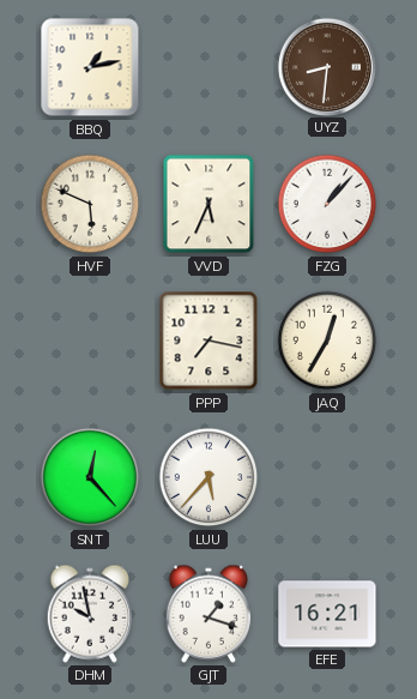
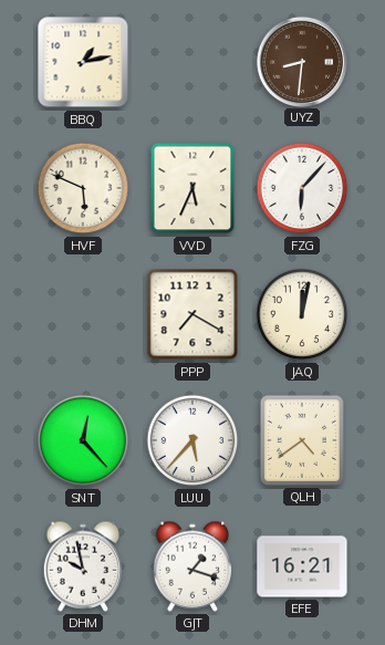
FZG: 1:07 -> 6:07 (302, 188)
PPP: 7:17 -> 7:20 (192, 314)
JAQ: 12:35 -> 12:02 (302, 314)
QLH: none -> 4:39 (302, 440)
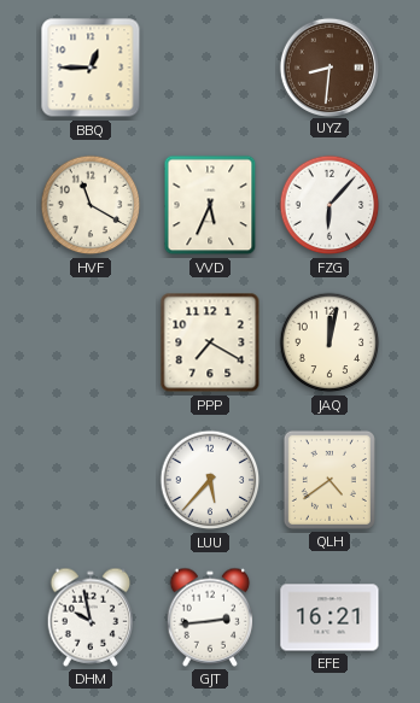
BBQ: 1:13 -> 12:45 (91, 68)
HVF: 5:49 -> 11:20 (91, 205)
SNT: 12:23 -> none (83, 440)
GJT: 1:18 -> 2:44 (210, 617)
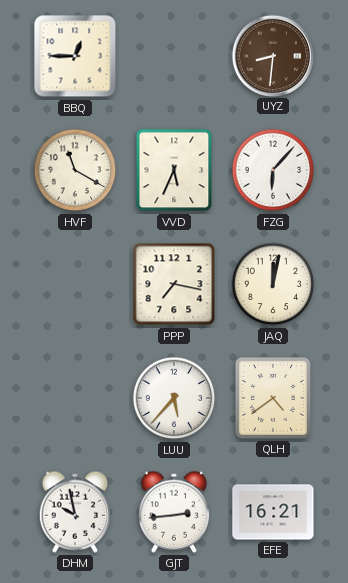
PPP: 7:20 -> 7:17 (174, 284)
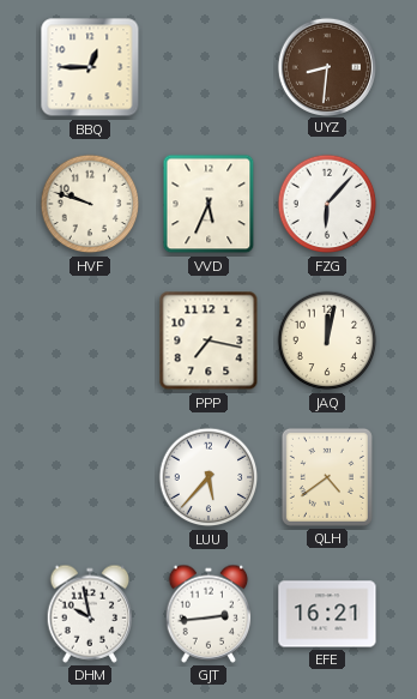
HVF: 11:20 -> 9:48 (90, 204)
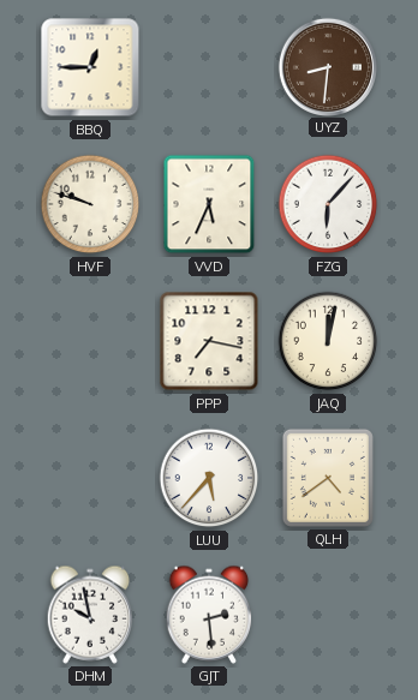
GJT: 2:44 -> 2:29 (209, 615)
EFE: 16:21 -> none (327, 614)
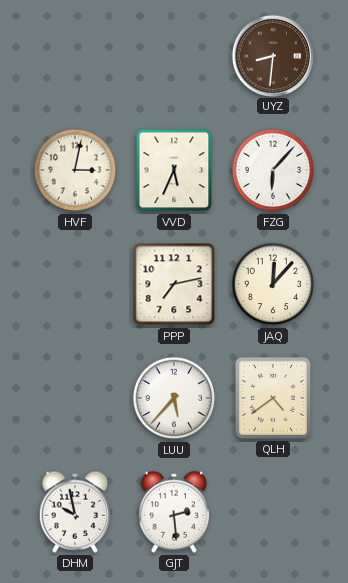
BBQ: 12:45 -> none (90, 67)
HVF: 9:48 -> 3:02 (75, 170)
PPP: 7:17 -> 7:13 (174, 284)
JAQ: 12:02 -> 12:07 (273, 284)
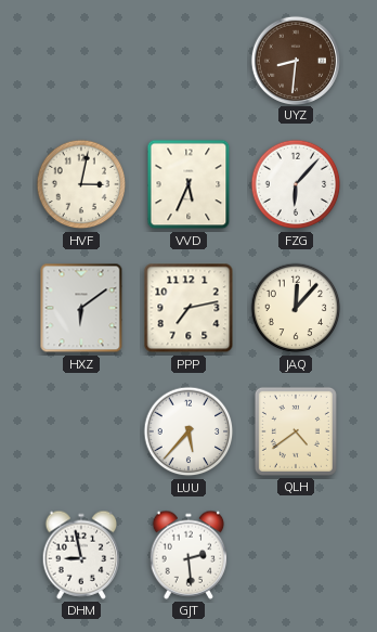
HXZ: none -> 6:09 (81, 308)
DHM: 9:58 -> 8:58 (81, 555)
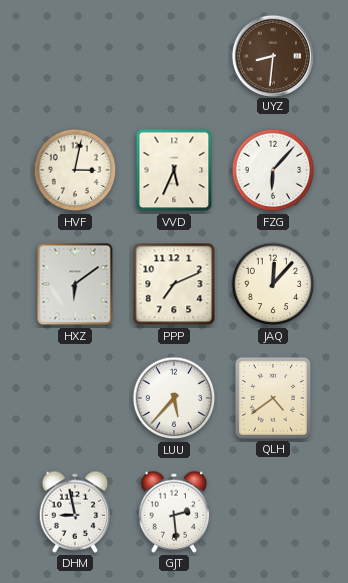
PPP: 7:13 -> 7:11 (174, 284)
